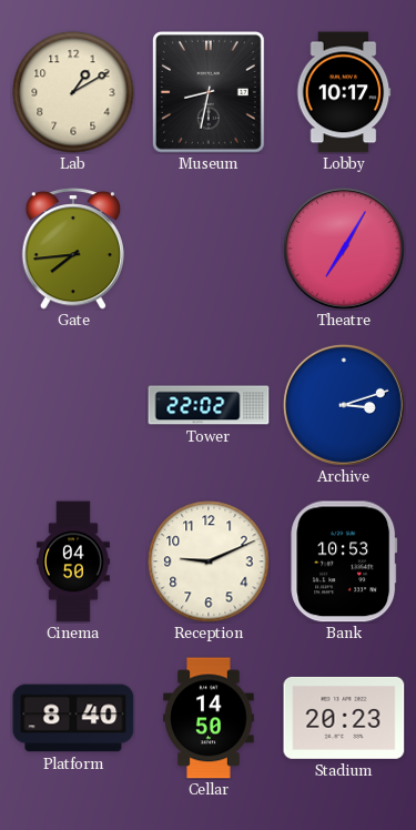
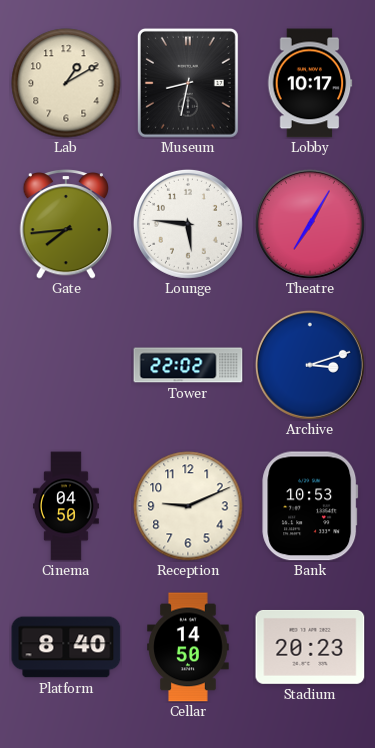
Lounge: none -> 5:46 (188, 224)
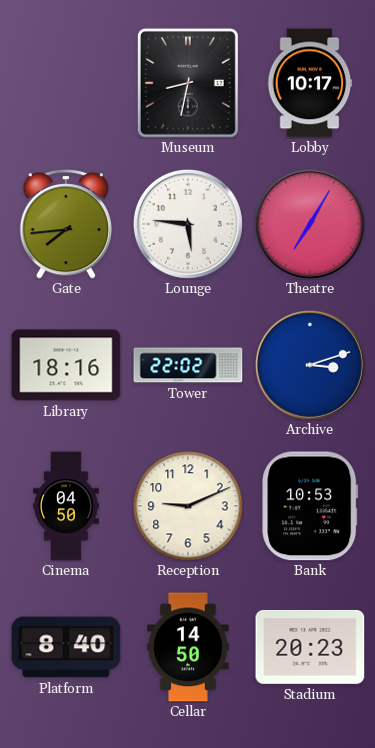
Lab: 1:10 -> none (66, 83)
Library: none -> 18:16 (66, 365)
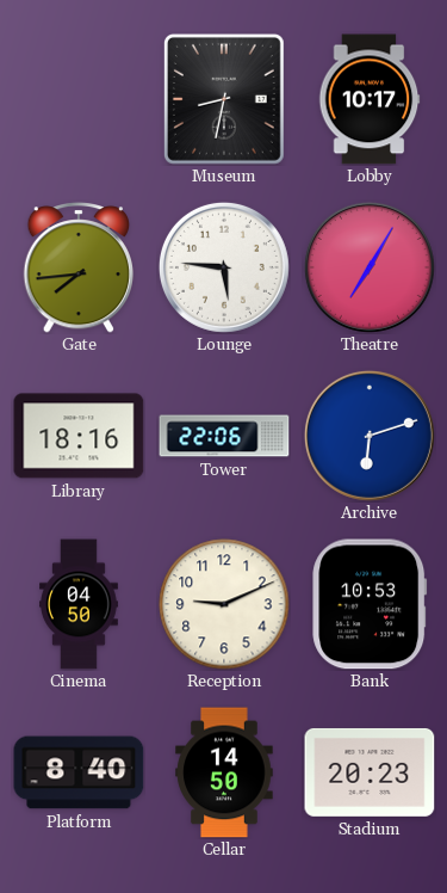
Tower: 22:02 -> 22:06 (224, 436)
Archive: 3:12 -> 6:12 (370, 436)
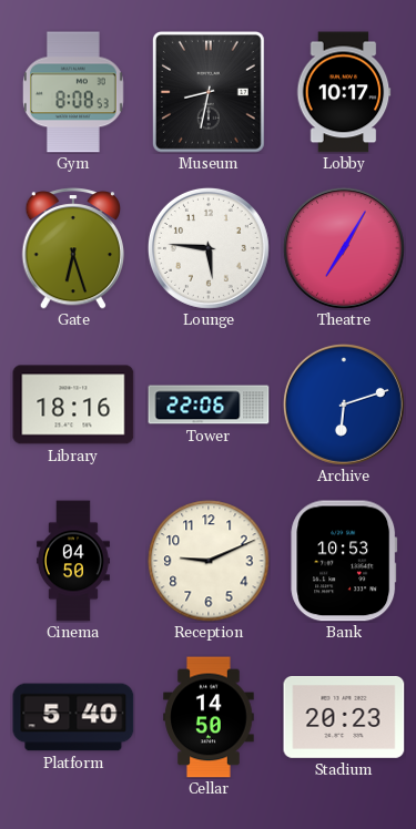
Gym: none -> 8:08 (73, 92)
Gate: 7:44 -> 6:27 (72, 249)
Platform: 8:40 -> 5:40 (73, 717)
